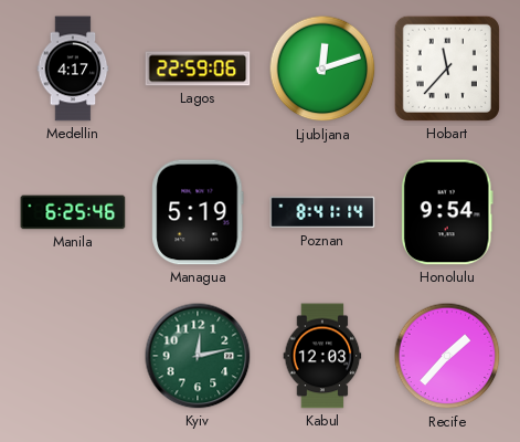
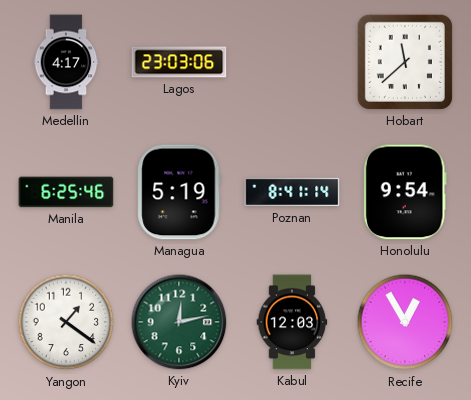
Lagos: 22:59 -> 23:03 (179, 62)
Ljubljana: 12:12 -> none (322, 69)
Hobart: 11:37 -> 11:38 (405, 62)
Yangon: none -> 1:21 (66, 322)
Recife: 1:37 -> 12:55 (405, 322)
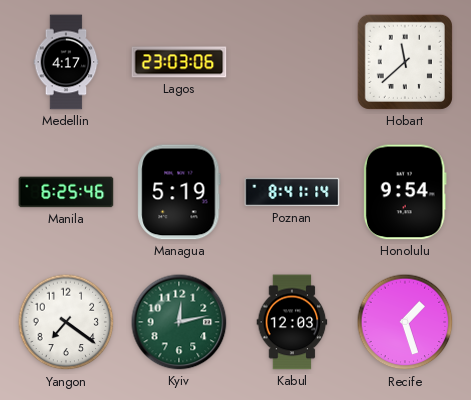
Yangon: 1:21 -> 7:21 (66, 322)
Recife: 12:55 -> 1:27 (405, 322)
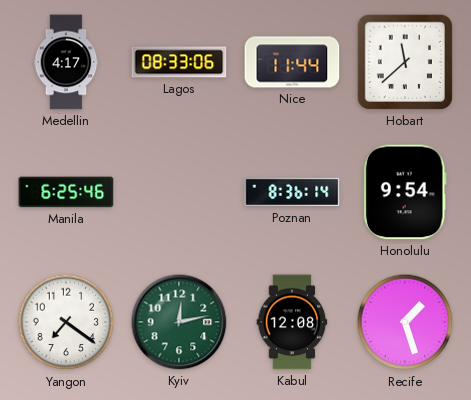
Lagos: 23:03 -> 08:33 (179, 62)
Nice: none -> 11:44 (292, 62)
Managua: 5:19 -> none (179, 192)
Poznan: 8:41 -> 8:36 (292, 192)
Kabul: 12:03 -> 12:08 (292, 322)
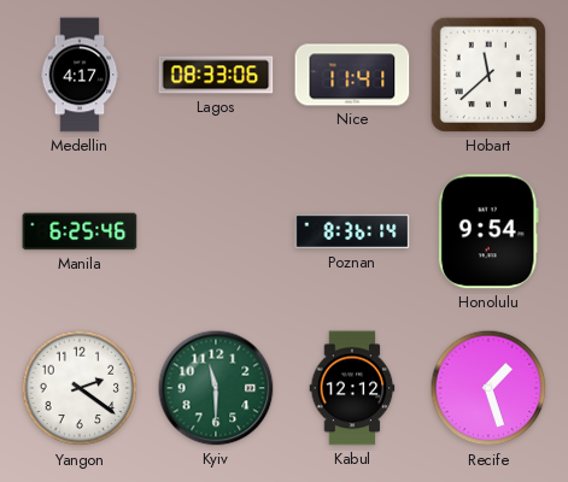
Nice: 11:44 -> 11:41 (352, 75)
Yangon: 7:21 -> 2:21 (80, 388)
Kyiv: 12:13 -> 11:30 (216, 388)
Kabul: 12:08 -> 12:12 (352, 388)
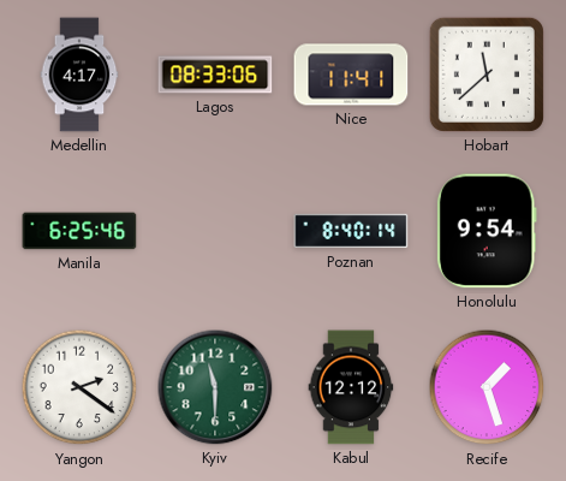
Poznan: 8:36 -> 8:40 (351, 231)
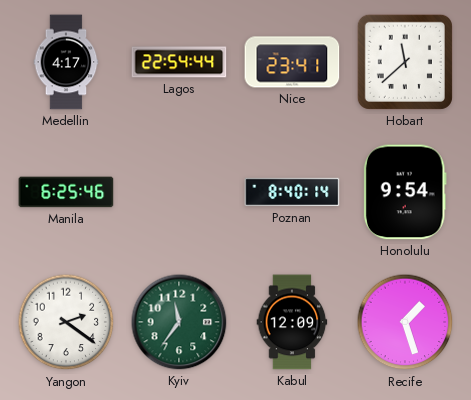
Lagos: 08:33 -> 22:54 (179, 62)
Nice: 11:41 -> 23:41 (292, 62)
Kyiv: 11:30 -> 11:36 (179, 322)
Kabul: 12:12 -> 12:09 (292, 322)
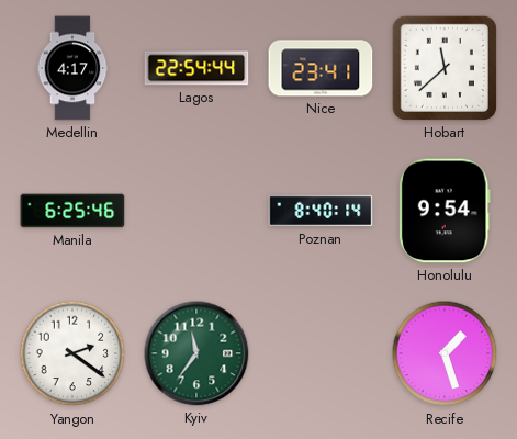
Kabul: 12:09 -> none (292, 322)
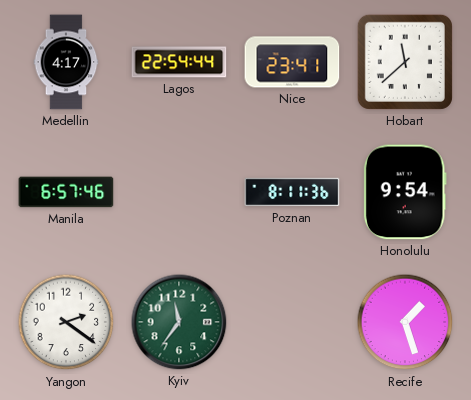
Manila: 6:25 -> 6:57 (66, 192)
Poznan: 8:40 -> 8:11 (292, 192)
